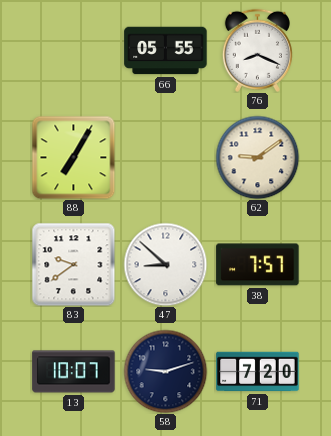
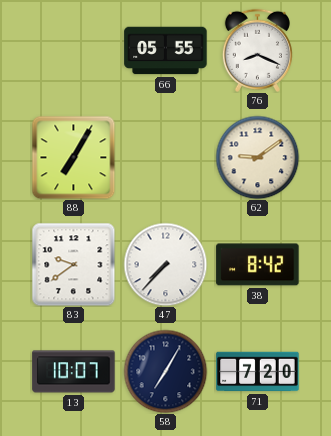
47: 8:52 -> 7:37 (165, 264)
38: 7:57 -> 8:42 (258, 265)
58: 9:12 -> 7:05 (165, 371)
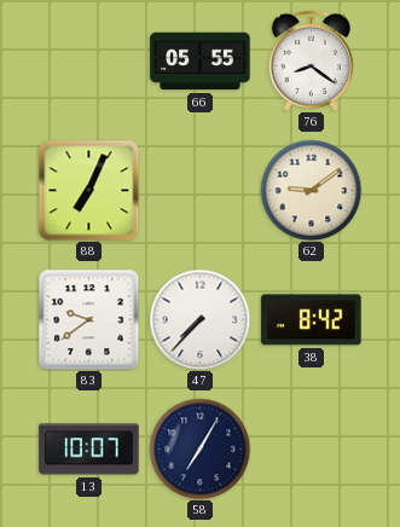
76: 8:19 -> 8:21 (311, 60)
88: 7:05 -> 7:04 (88, 190)
71: 7:20 -> none (258, 372)
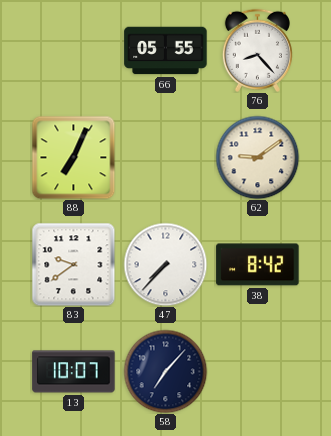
76: 8:21 -> 8:23 (257, 50)
58: 7:05 -> 7:07 (165, 371)
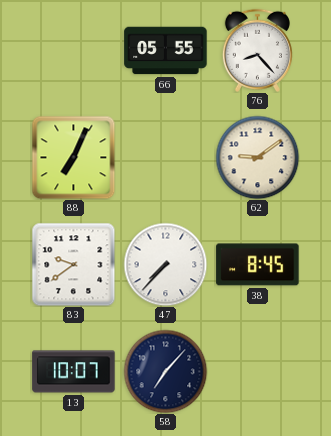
38: 8:42 -> 8:45 (258, 265)
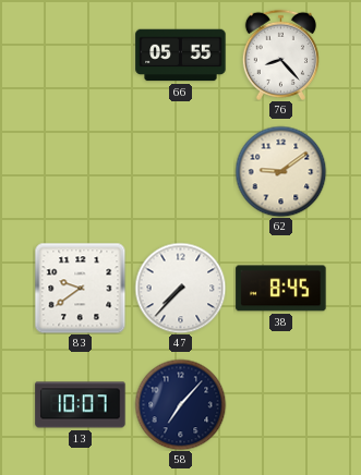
88: 7:04 -> none (73, 157)
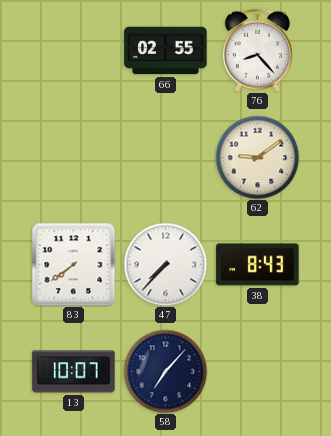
66: 05:55 -> 02:55 (166, 51)
83: 9:39 -> 7:39 (73, 264)
38: 8:45 -> 8:43 (258, 265)
